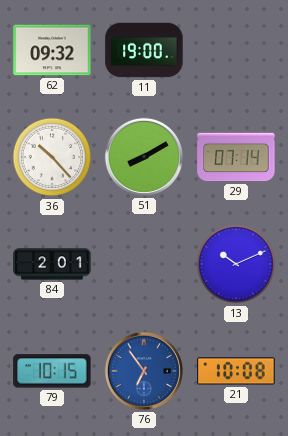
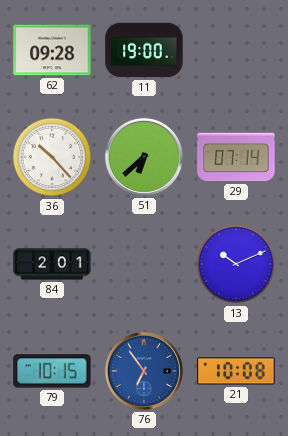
62: 09:32 -> 09:28 (52, 50)
51: 8:10 -> 6:38 (144, 157)
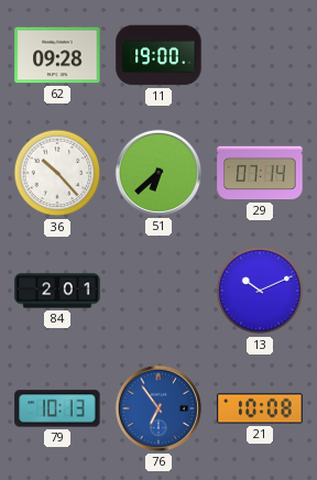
79: 10:15 -> 10:13 (57, 408)
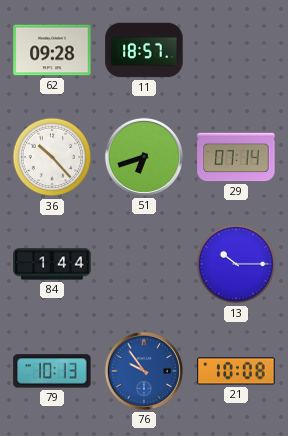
11: 19:00 -> 18:57 (144, 50)
51: 6:38 -> 6:42 (144, 157)
84: 2:01 -> 1:44 (52, 264)
13: 10:11 -> 10:15 (236, 264)
76: 6:54 -> 9:54 (144, 371)
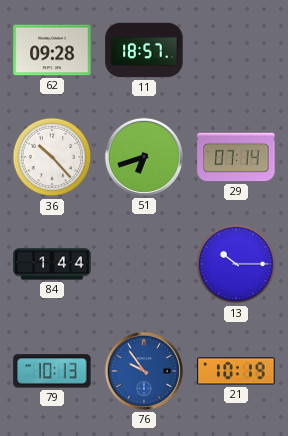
21: 10:08 -> 10:19 (236, 371)
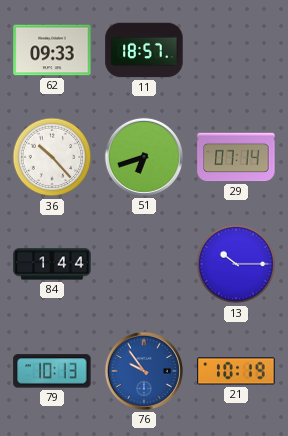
62: 09:28 -> 09:33 (52, 50)
